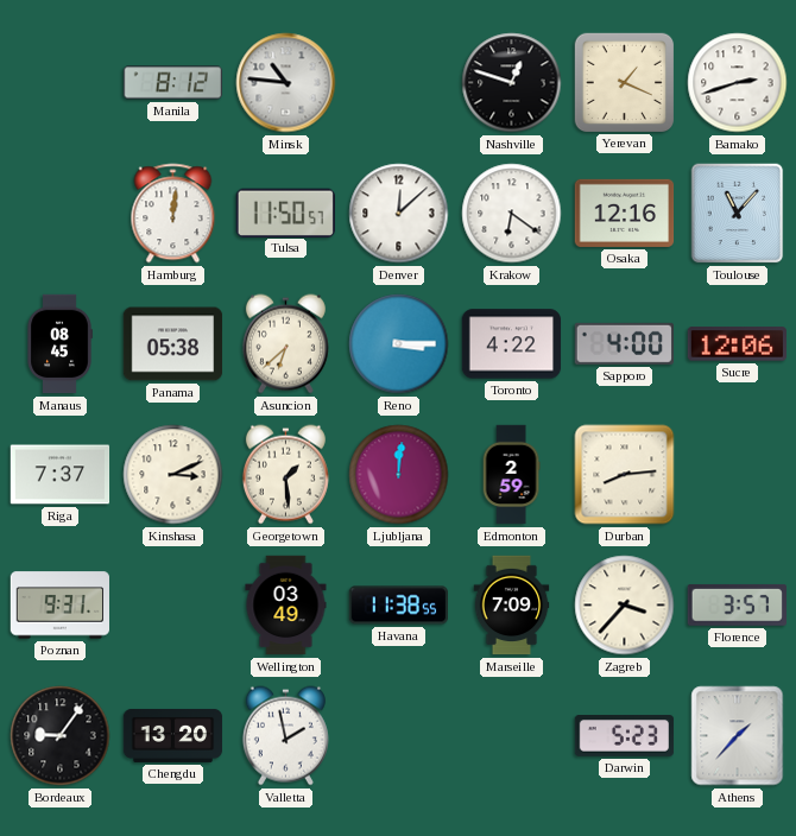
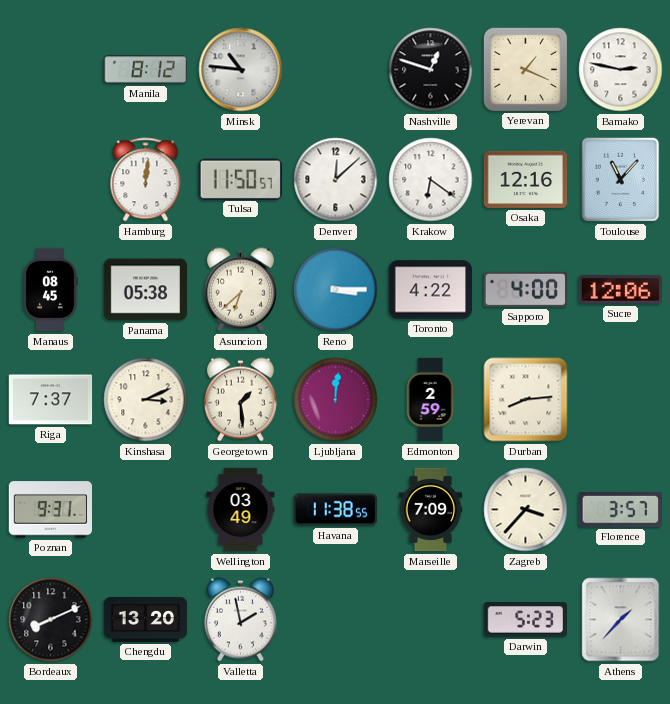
Bamako: 2:42 -> 2:47 (621, 70)
Bordeaux: 9:06 -> 8:11 (51, 620)
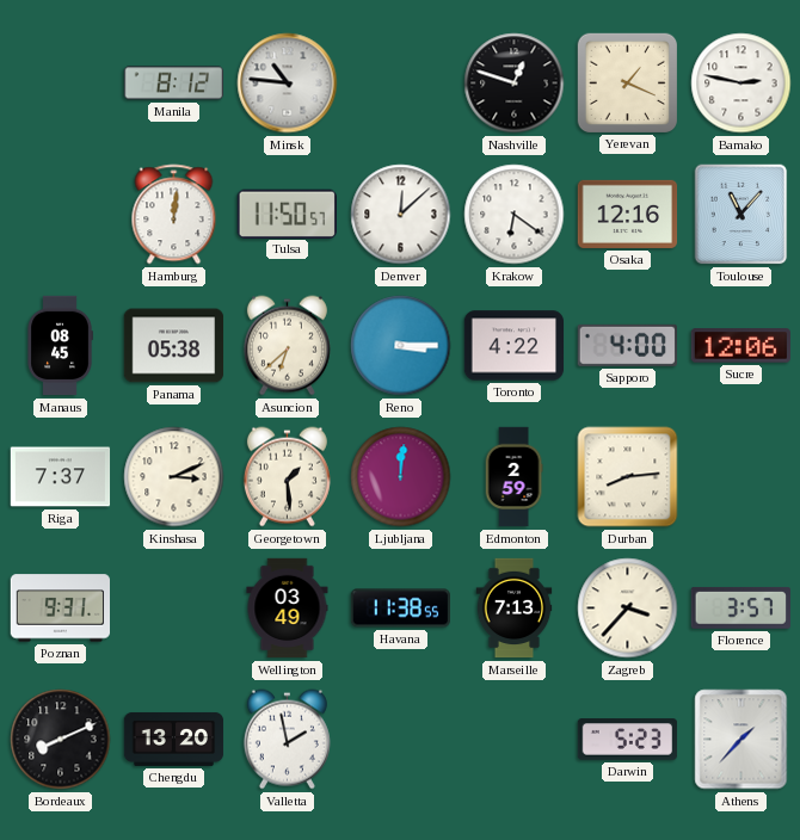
Marseille: 7:09 -> 7:13 (515, 609)
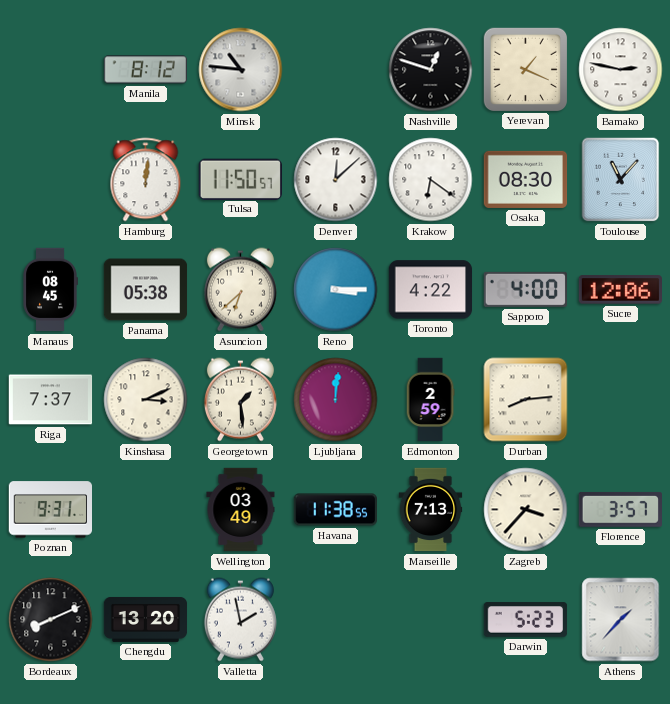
Osaka: 12:16 -> 08:30 (526, 179)
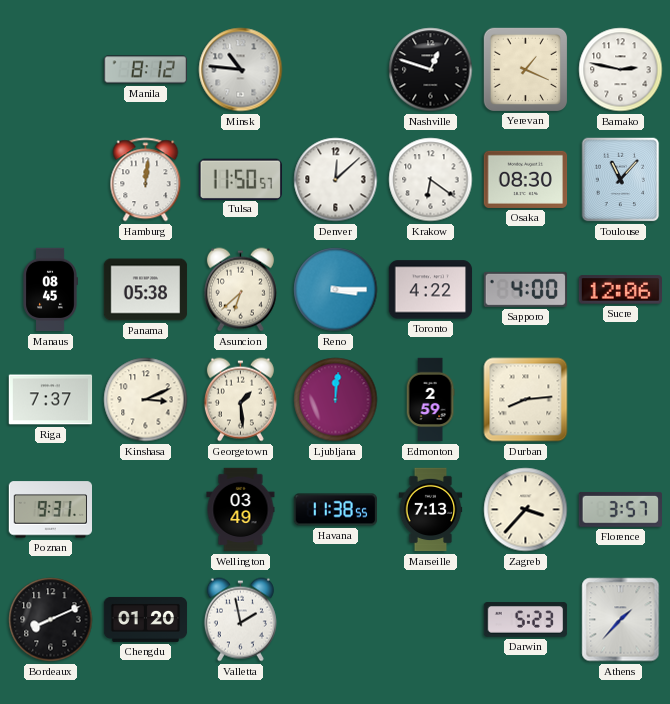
Chengdu: 13:20 -> 01:20 (146, 619)
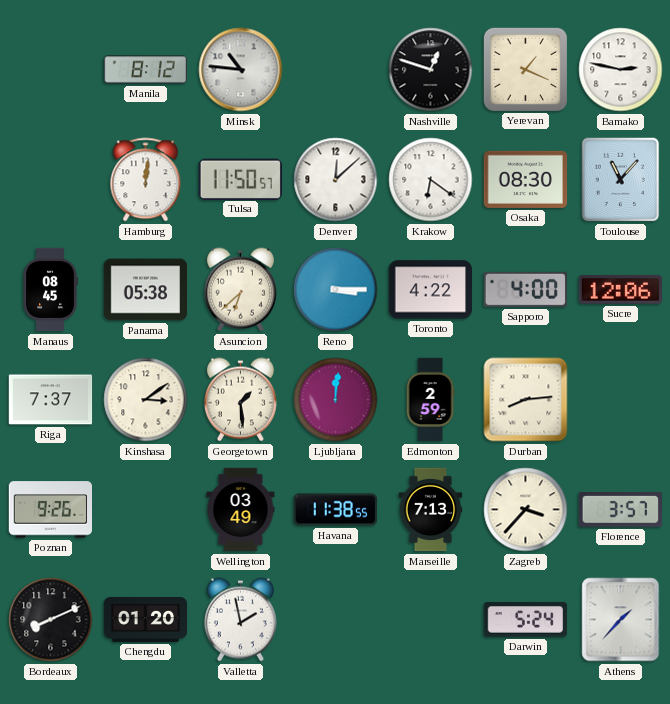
Kinshasa: 3:11 -> 3:09 (146, 400)
Poznan: 9:31 -> 9:26 (50, 510)
Darwin: 5:23 -> 5:24 (526, 620)
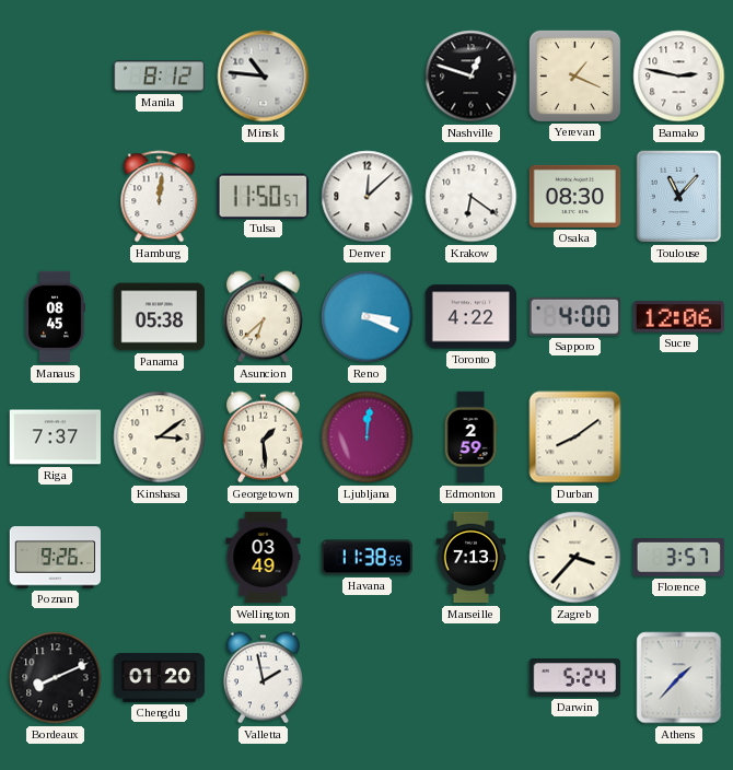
Reno: 3:15 -> 3:19 (368, 317)
Durban: 8:14 -> 8:09 (575, 437)
